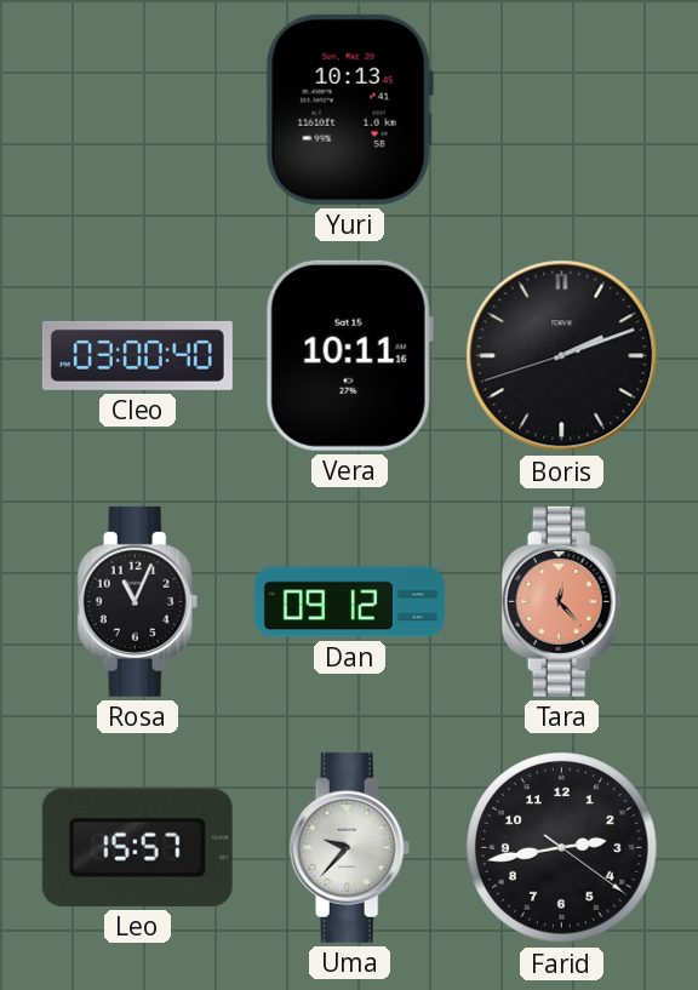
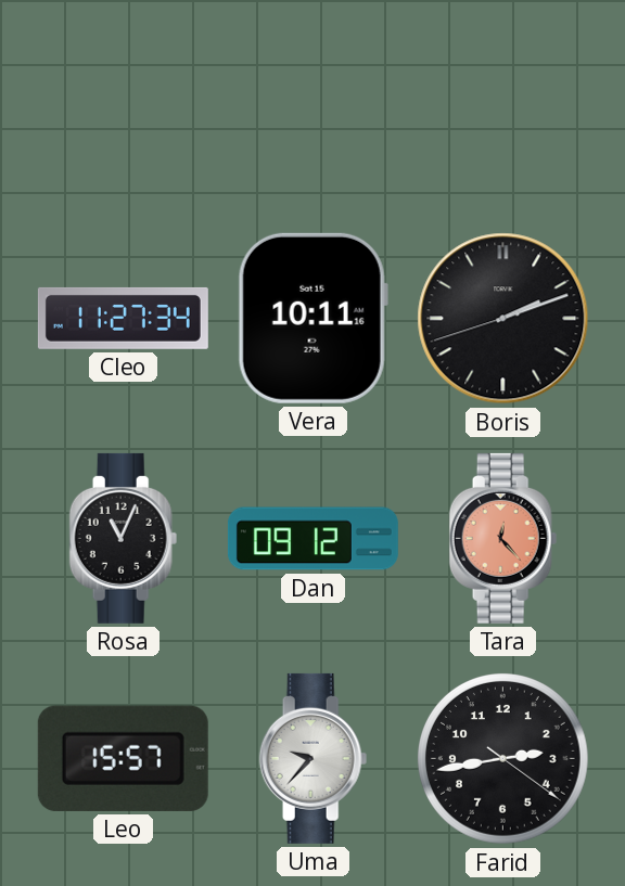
Yuri: 10:13 -> none (349, 109)
Cleo: 03:00 -> 11:27 (123, 318)
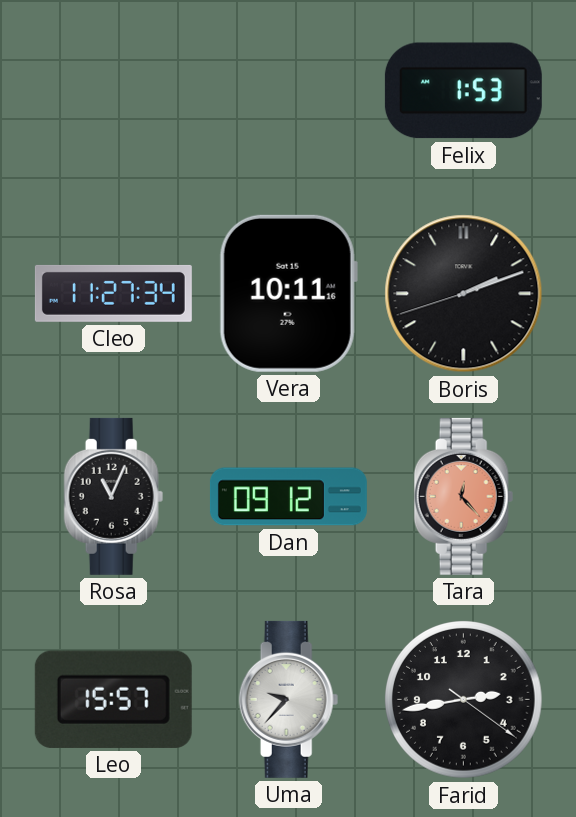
Felix: none -> 1:53 (463, 91)
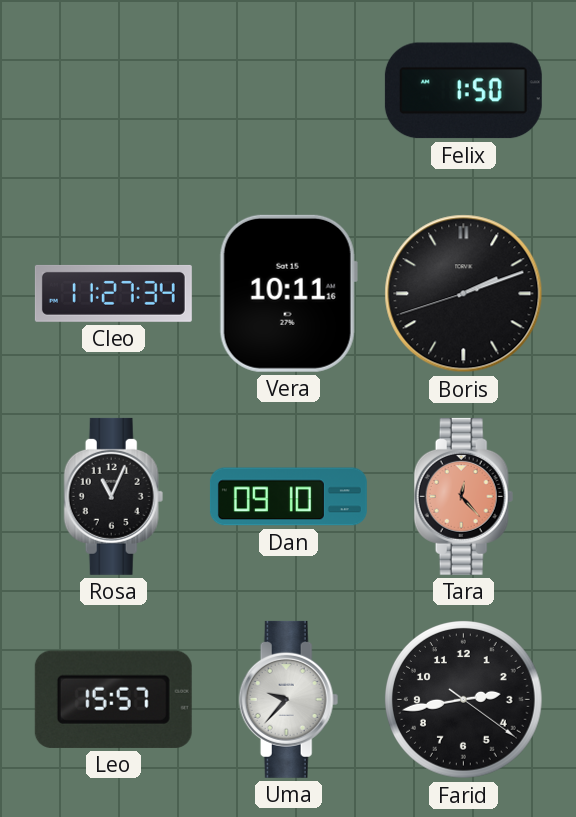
Felix: 1:53 -> 1:50 (463, 91)
Dan: 09:12 -> 09:10 (288, 497)
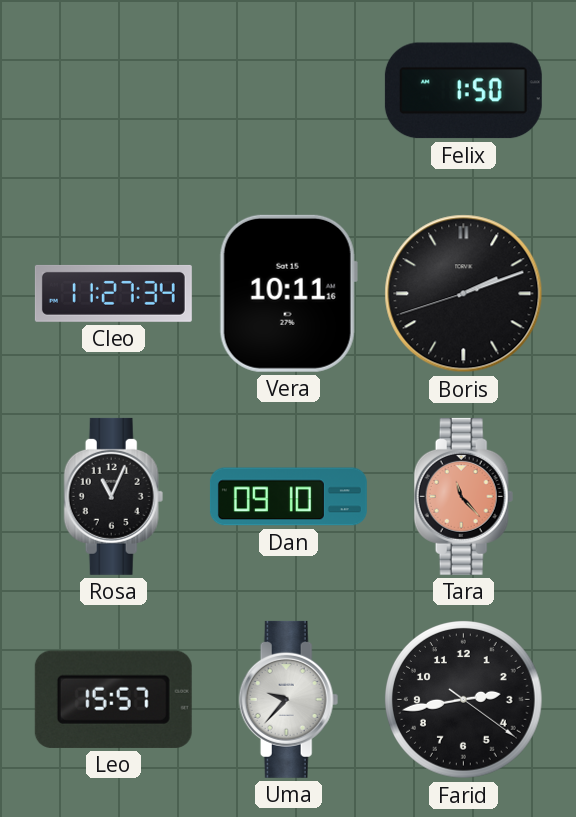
Tara: 12:23 -> 11:23 (464, 496)
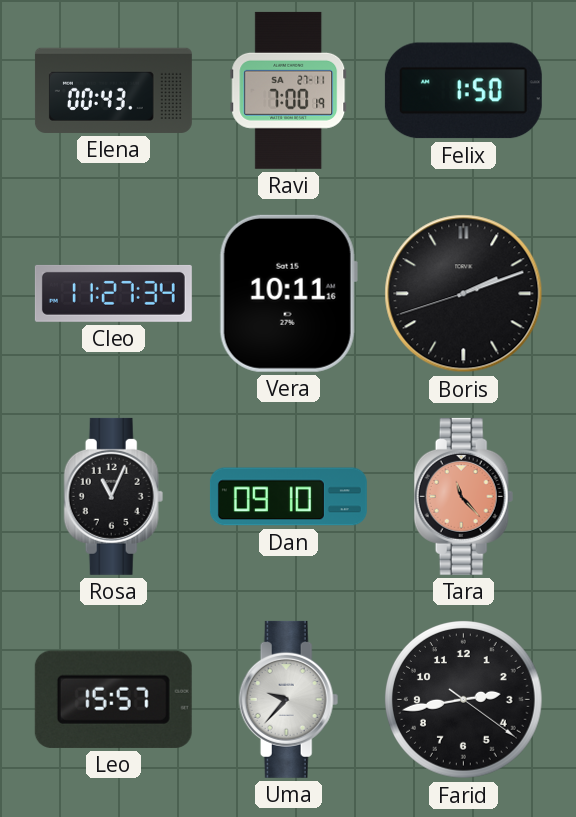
Elena: none -> 00:43 (113, 90)
Ravi: none -> 7:00 (289, 90)
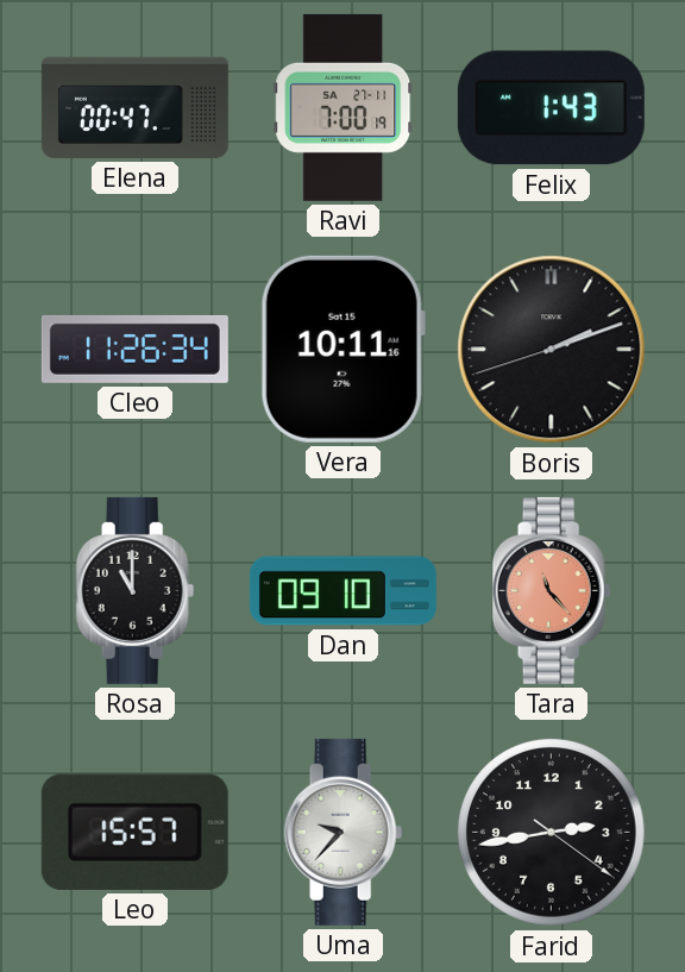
Elena: 00:43 -> 00:47 (134, 107)
Felix: 1:50 -> 1:43 (551, 108)
Cleo: 11:27 -> 11:26 (134, 349)
Rosa: 11:04 -> 11:00 (136, 590)
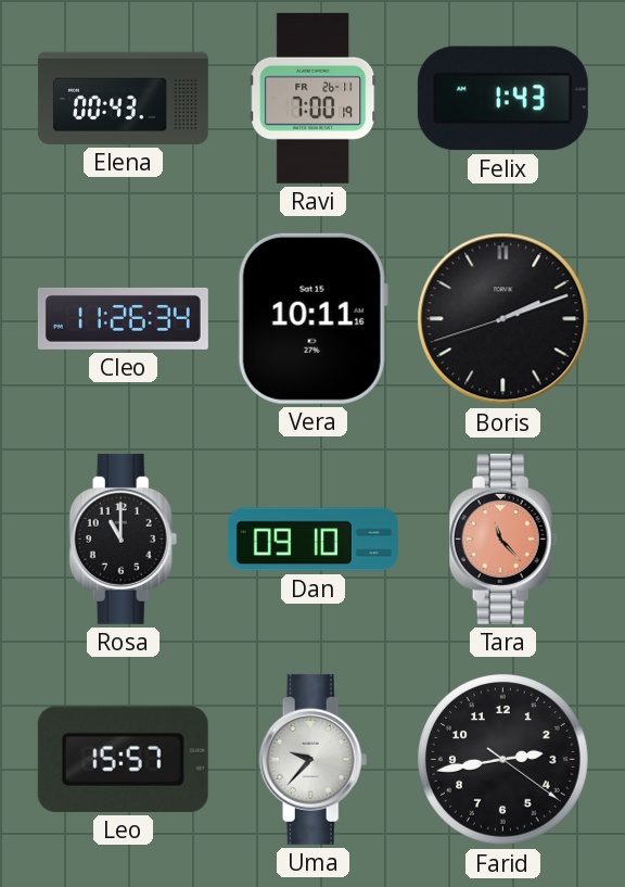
Elena: 00:47 -> 00:43 (123, 98)
Ravi date: SA 27-11 -> FR 26-11 (314, 98)
